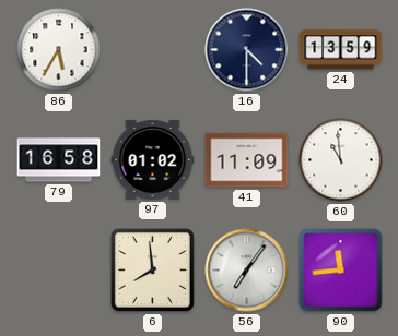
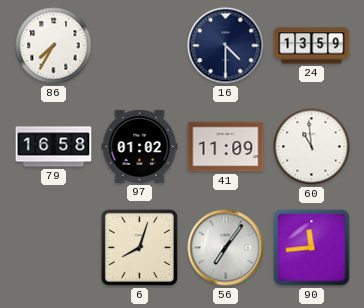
86: 5:35 -> 7:35 (54, 46)
6: 7:59 -> 8:03 (139, 247)
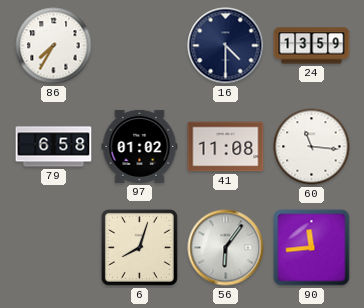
79: 16:58 -> 6:58 (54, 147)
41: 11:09 -> 11:08 (226, 147)
60: 10:59 -> 11:16 (312, 147)
56: 7:06 -> 6:06 (226, 248)
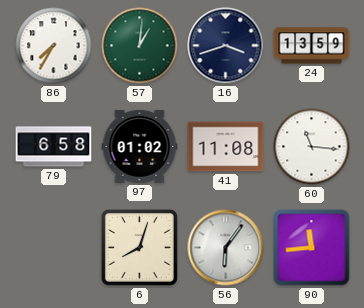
57: none -> 1:01 (140, 46)
16: 4:30 -> 3:42 (226, 46)
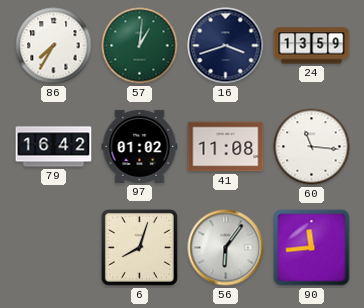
79: 6:58 -> 16:42 (54, 147)
